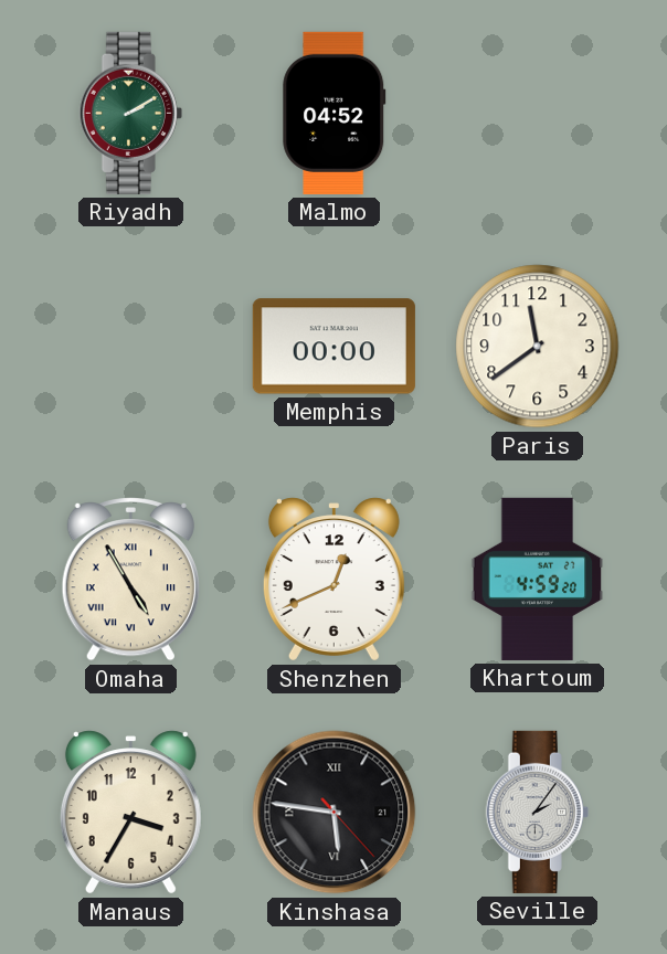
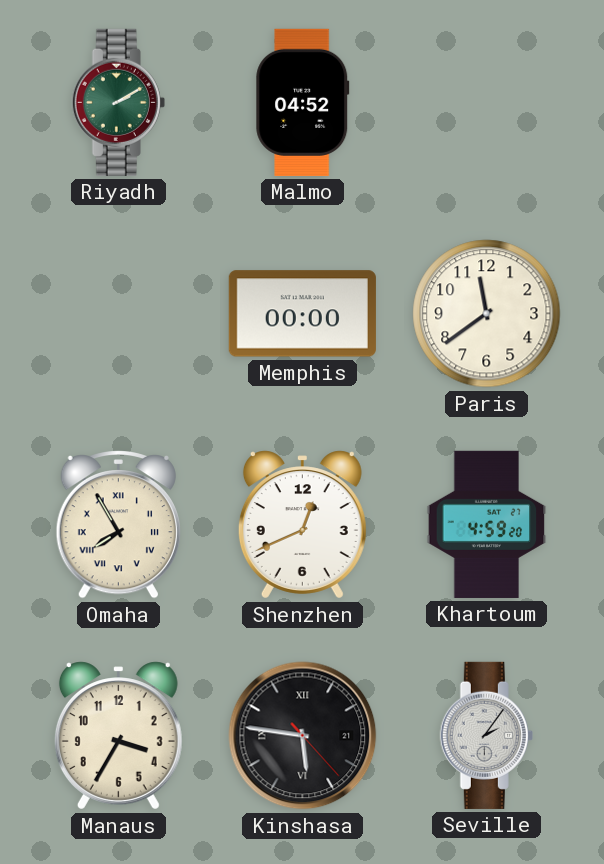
Omaha: 4:55 -> 7:55 (118, 525)
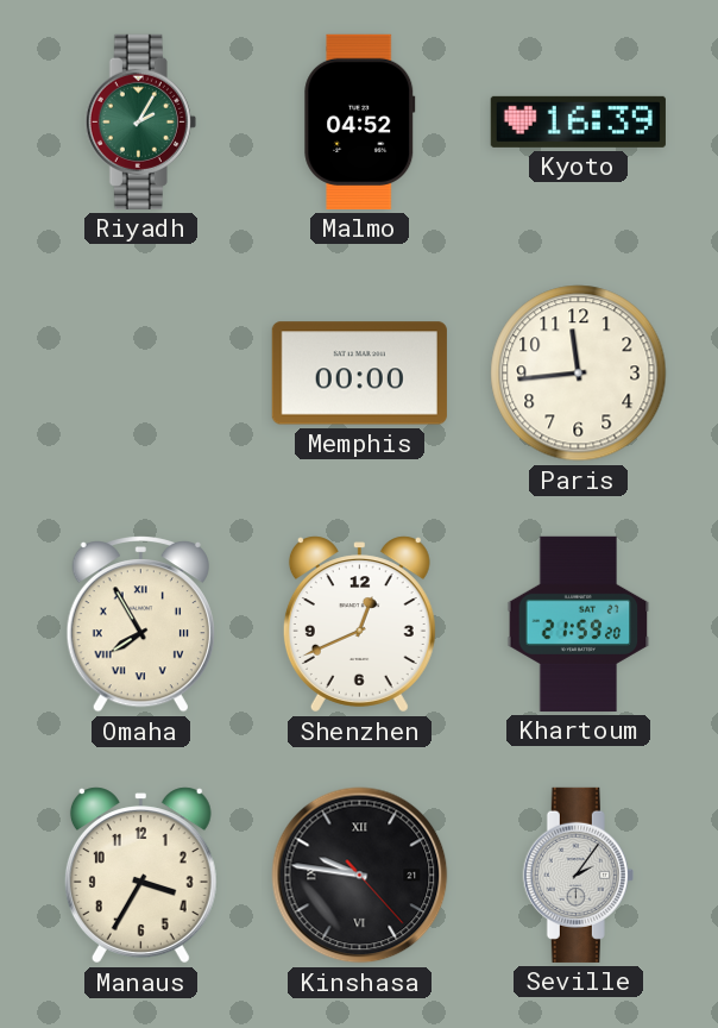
Riyadh: 2:10 -> 2:05 (140, 121)
Kyoto: none -> 16:39 (578, 121)
Paris: 11:39 -> 11:44 (579, 374)
Khartoum: 4:59 -> 21:59 (579, 623)
Kinshasa: 5:46 -> 9:46 (360, 876)
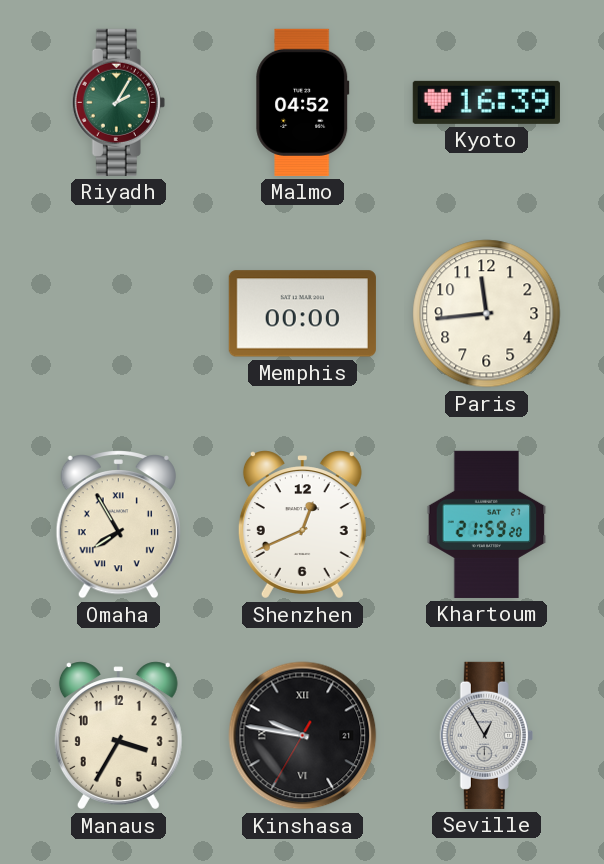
Kinshasa: 9:46:23 -> 9:46:35 (303, 736)
Seville: 2:06 -> 12:55 (486, 735)
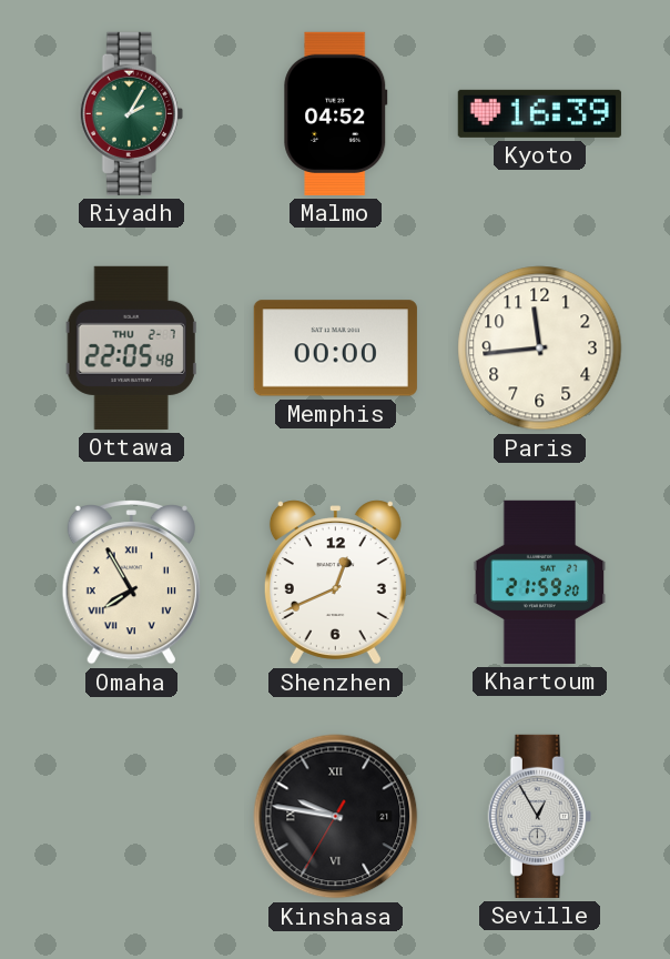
Ottawa: none -> 22:05 (131, 347)
Manaus: 3:35 -> none (118, 736)
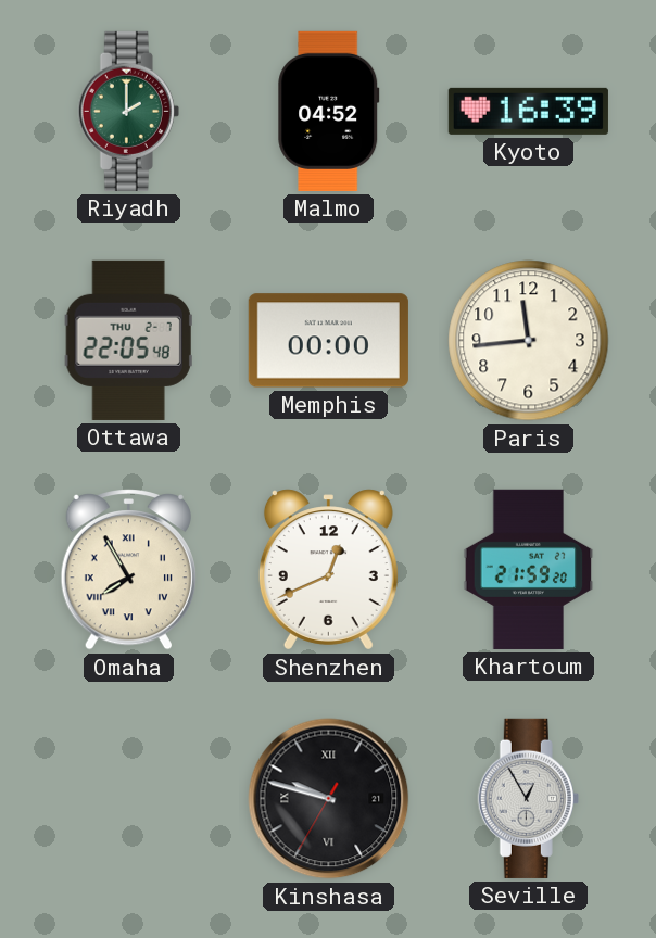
Riyadh: 2:05 -> 2:00 (128, 111)
Kinshasa: 9:46 -> 9:47 (329, 799)
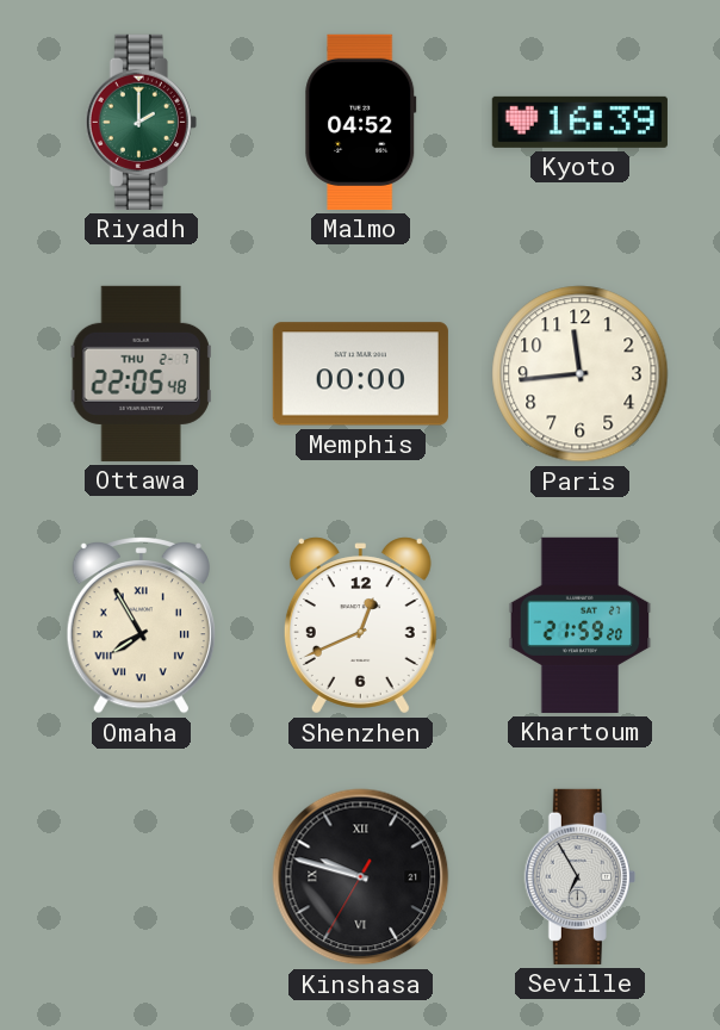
Seville: 12:55 -> 6:55 (579, 876)
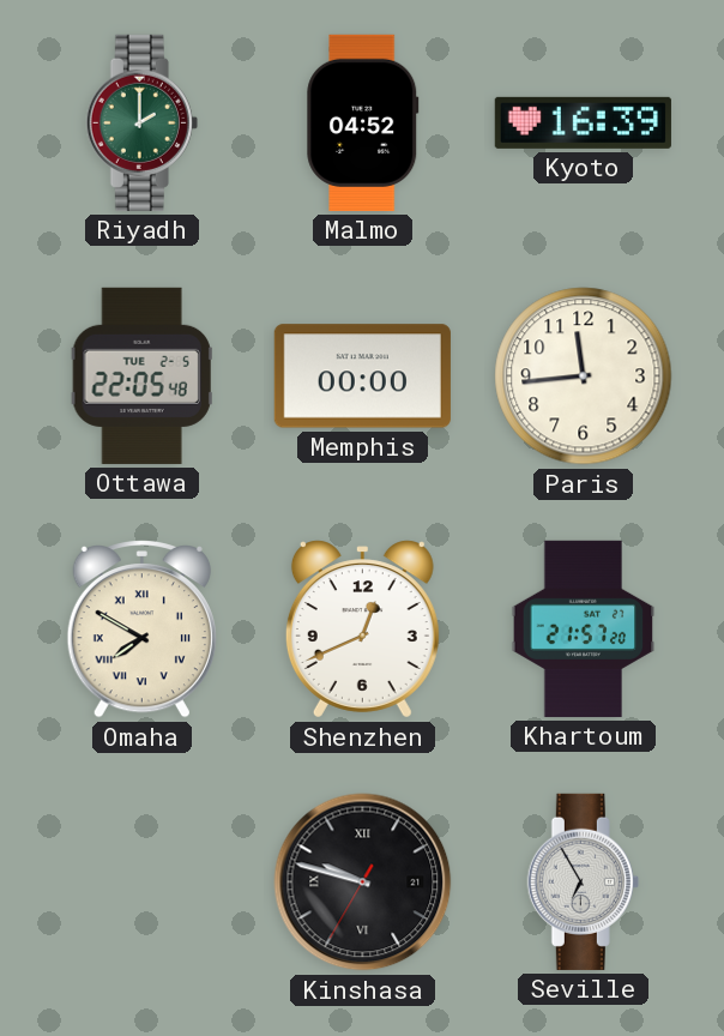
Ottawa date: THU 2-7 -> TUE 2-5 (141, 375)
Omaha: 7:55 -> 7:50 (141, 630)
Khartoum: 21:59 -> 21:57 (584, 628)
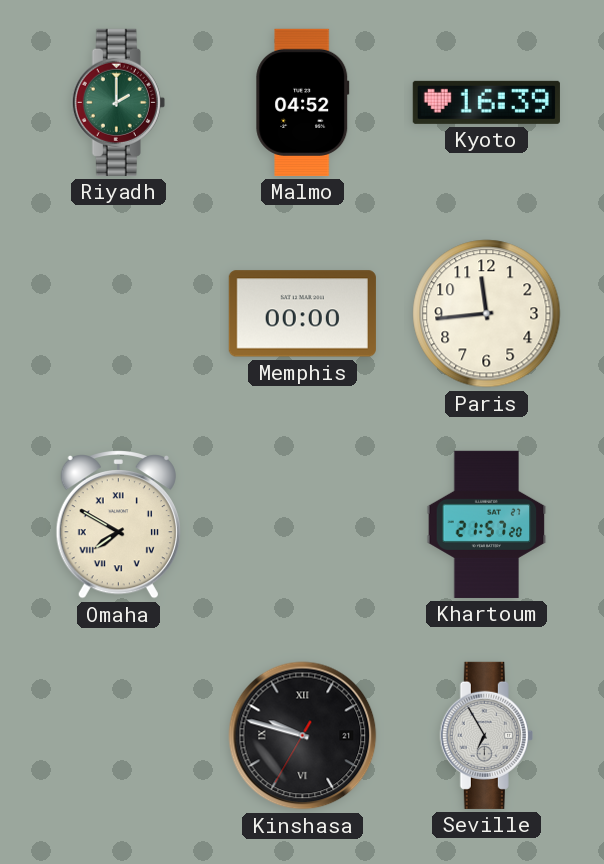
Ottawa: 22:05 -> none (141, 375)
Shenzhen: 12:41 -> none (362, 630)
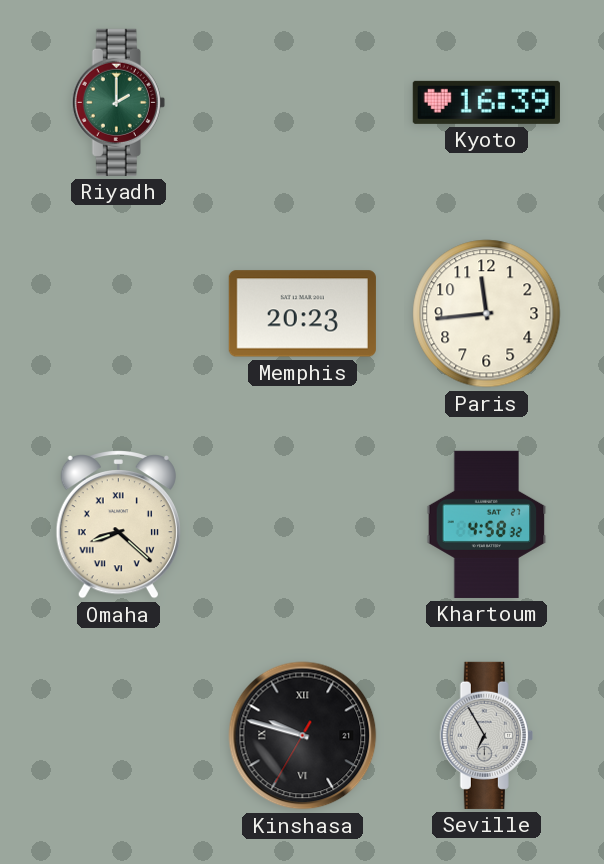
Malmo: 04:52 -> none (303, 102)
Memphis: 00:00 -> 20:23 (302, 314)
Omaha: 7:50 -> 8:22 (118, 525)
Khartoum: 21:57 -> 4:58 (487, 524)
